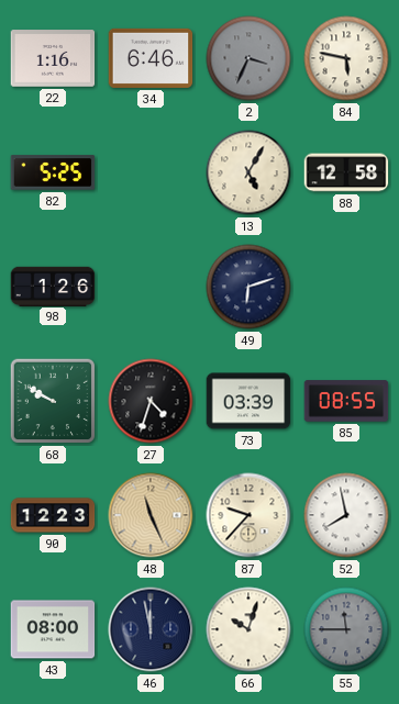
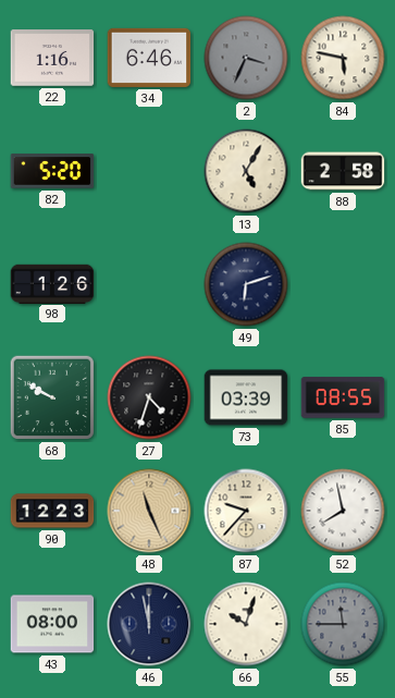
82: 5:25 -> 5:20 (52, 171)
88: 12:58 -> 2:58 (343, 171)
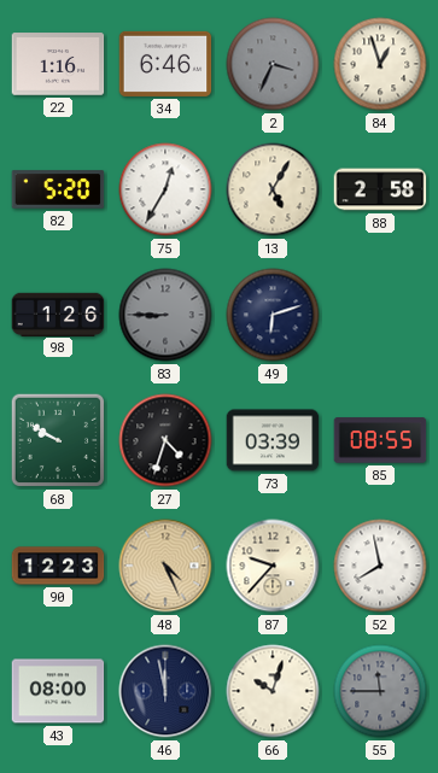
84: 5:47 -> 12:57 (380, 64)
75: none -> 12:35 (165, 189)
83: none -> 8:45 (165, 315)
48: 11:26 -> 4:26 (165, 566)
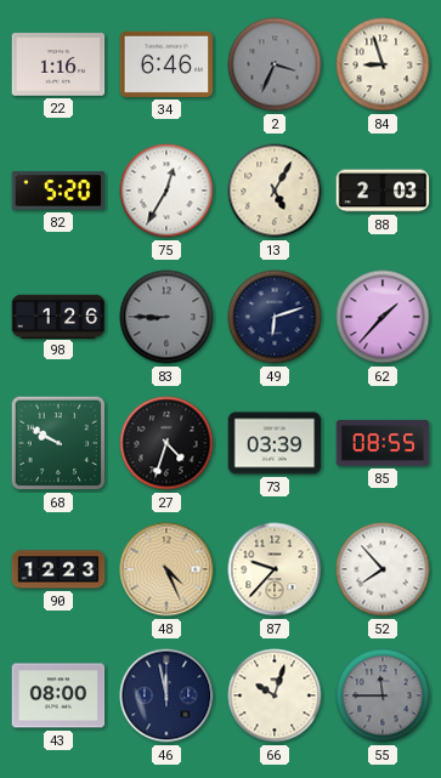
84: 12:57 -> 8:57 (383, 64)
88: 2:58 -> 2:03 (383, 191)
62: none -> 1:37 (383, 317)
52: 7:58 -> 7:53 (383, 569)
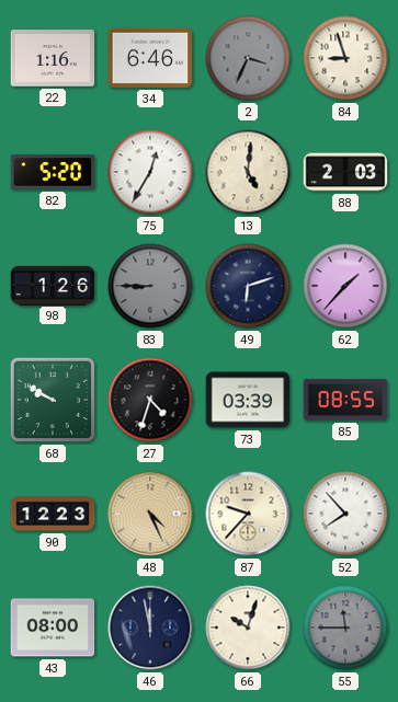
13: 5:05 -> 5:01 (248, 172)
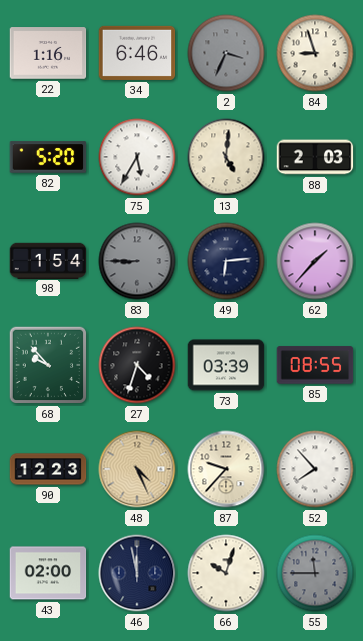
75: 12:35 -> 5:35 (137, 157)
98: 1:26 -> 1:54 (48, 260)
49: 6:12 -> 6:14 (226, 261)
68: 9:50 -> 9:53 (48, 365)
43: 08:00 -> 02:00 (48, 573)
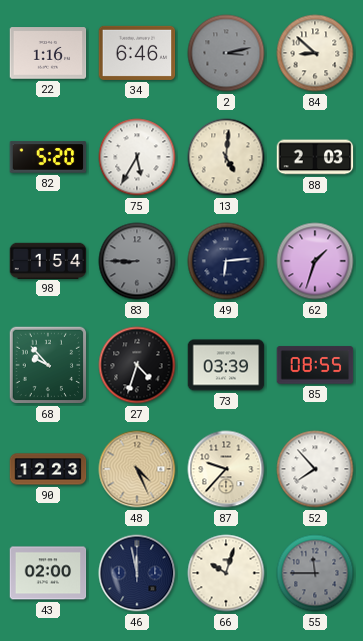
2: 3:34 -> 3:13 (226, 53)
84: 8:57 -> 8:52 (315, 53)
62: 1:37 -> 1:33 (315, 261)
